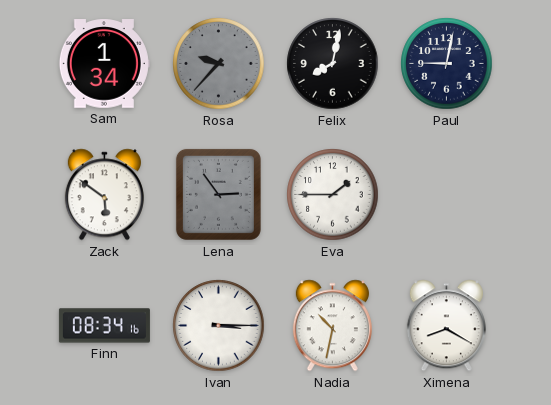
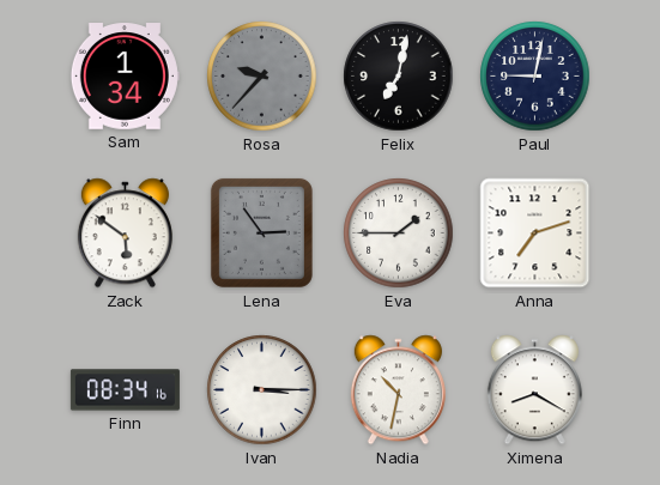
Felix: 8:02 -> 7:02 (399, 77)
Anna: none -> 7:12 (535, 234)
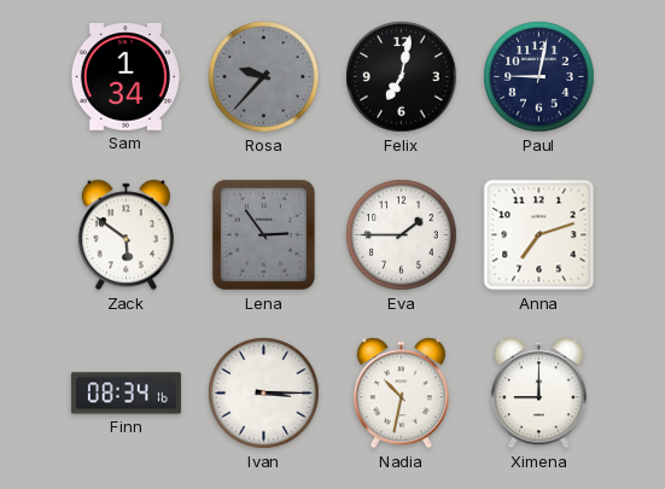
Ximena: 8:20 -> 9:00 (538, 394)
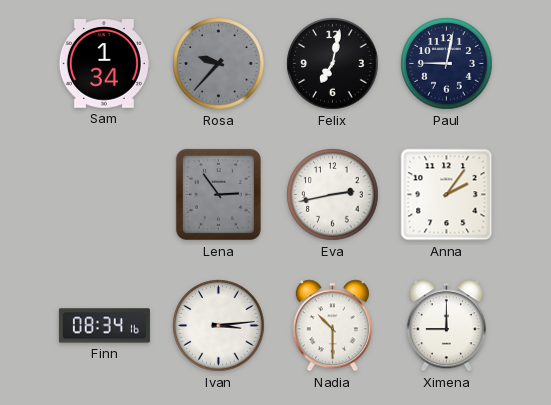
Zack: 5:51 -> none (126, 235)
Eva: 1:45 -> 2:43 (333, 195)
Anna: 7:12 -> 2:06 (447, 195)
Ivan: 3:15 -> 3:14 (219, 326)
Nadia: 10:32 -> 10:30 (332, 326)
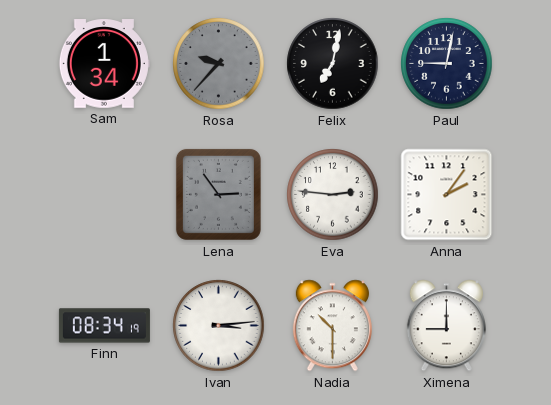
Eva: 2:43 -> 2:46 (333, 195)
Finn: 08:34:16 -> 08:34:19 (104, 326)
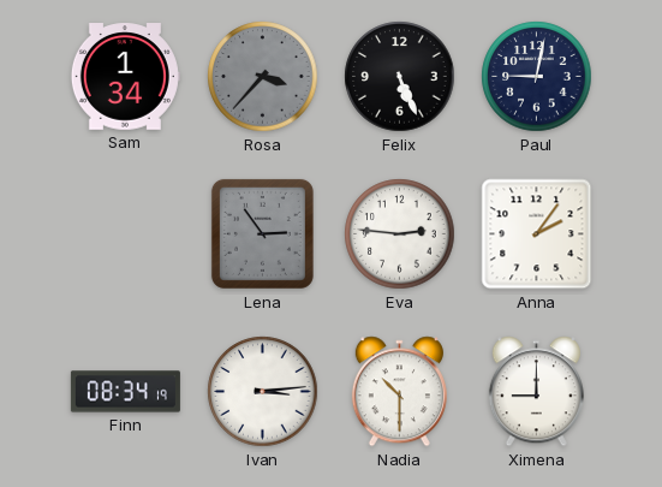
Rosa: 9:37 -> 3:37 (263, 77)
Felix: 7:02 -> 5:26 (400, 77)
